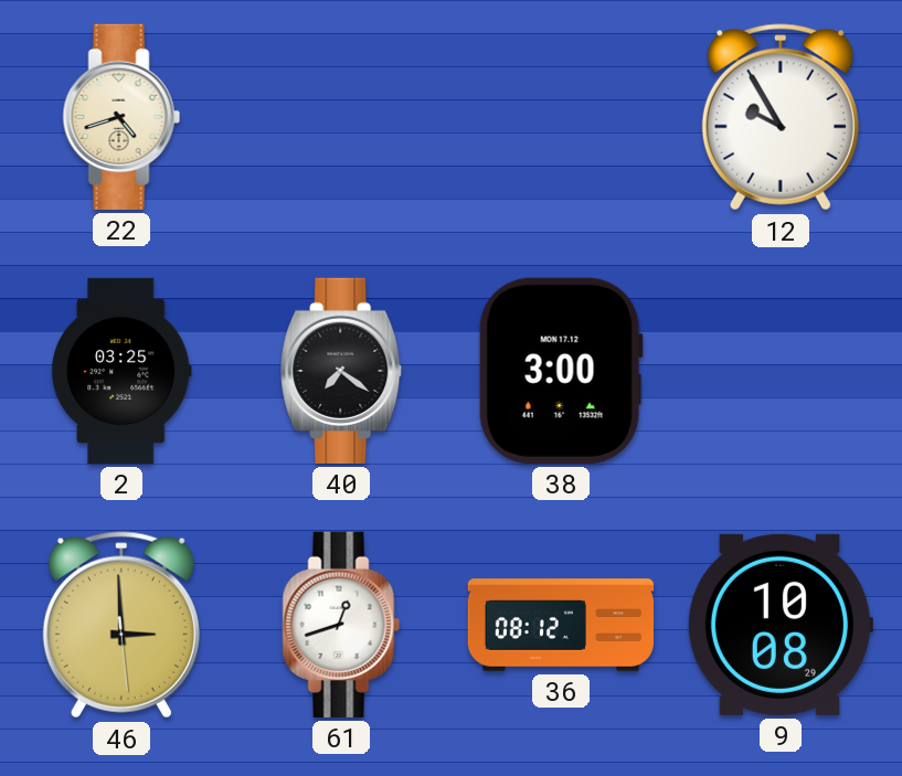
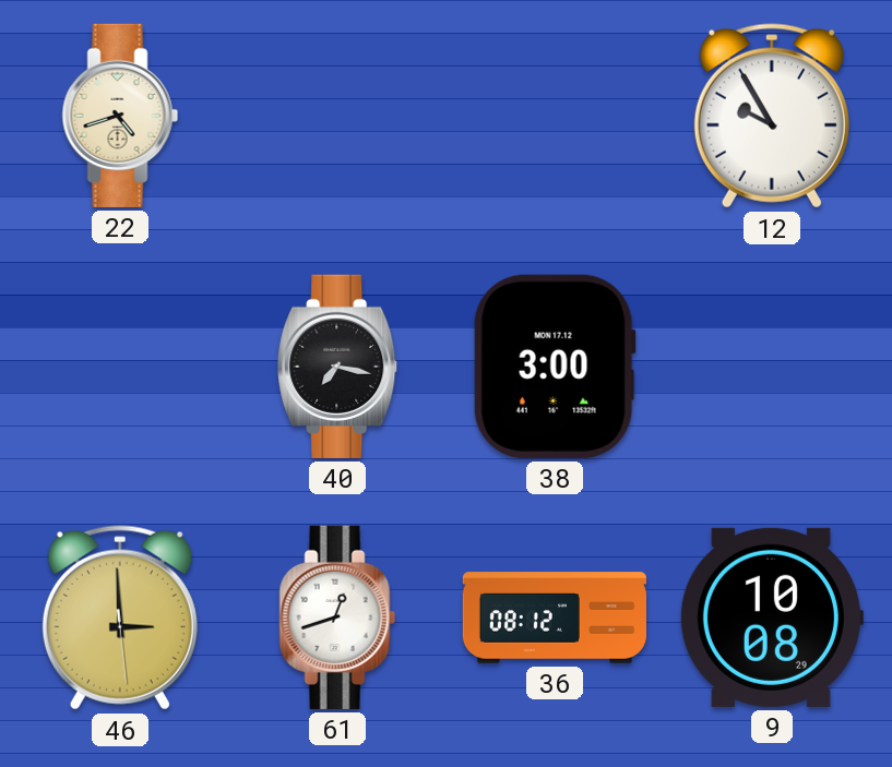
2: 03:25 -> none (121, 371)
40: 7:21 -> 7:17 (338, 367)
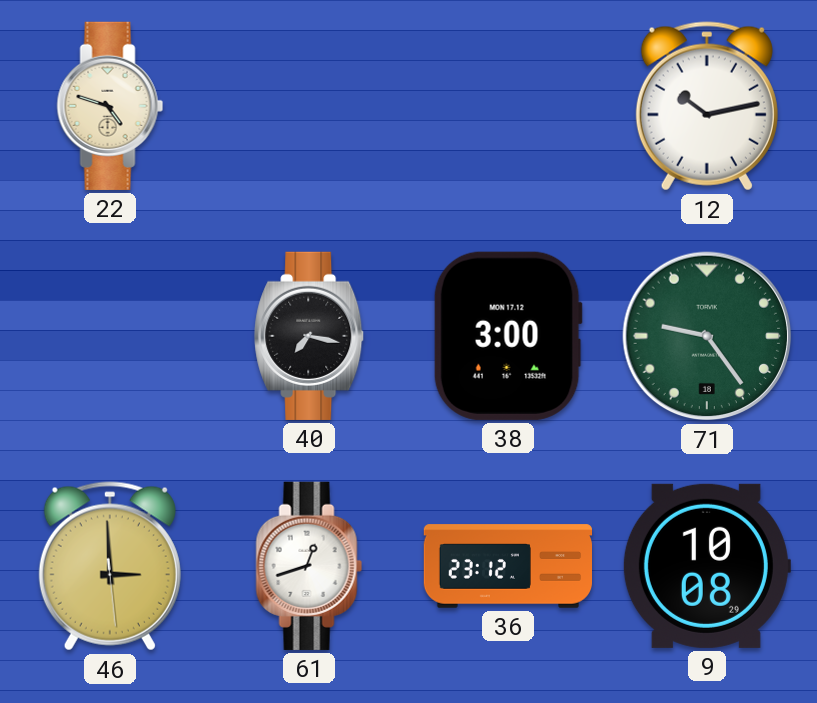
22: 4:42 -> 4:48 (110, 106)
12: 9:55 -> 10:13 (707, 106)
71: none -> 9:24 (707, 336)
36: 08:12 -> 23:12 (507, 566)
